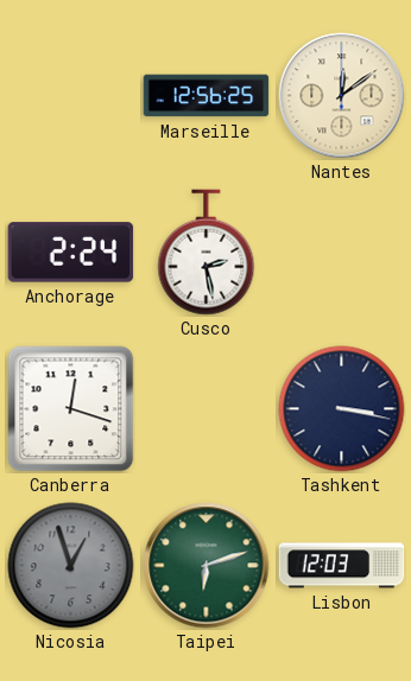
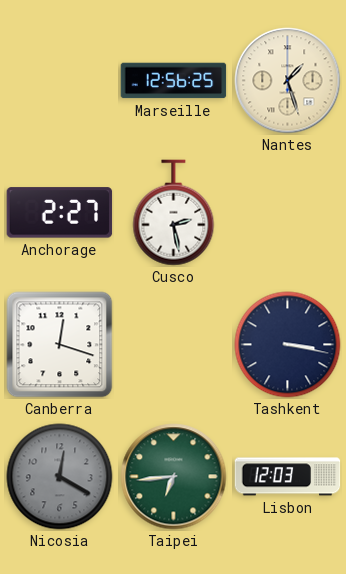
Nantes: 12:09 -> 1:27 (288, 81)
Anchorage: 2:24 -> 2:27 (60, 213)
Nicosia: 12:57 -> 12:20 (60, 477)
Taipei: 6:12 -> 6:44 (174, 477)
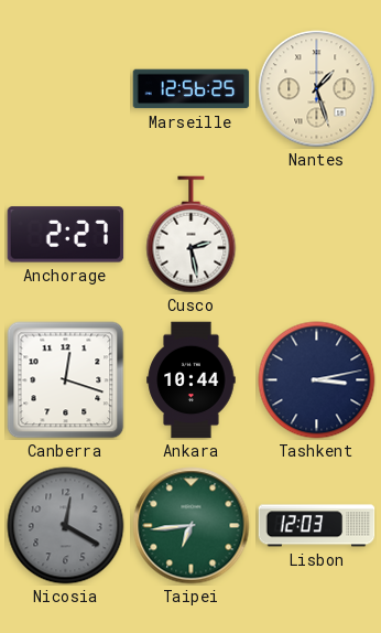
Ankara: none -> 10:44 (192, 380)
Tashkent: 3:17 -> 3:13 (317, 380)
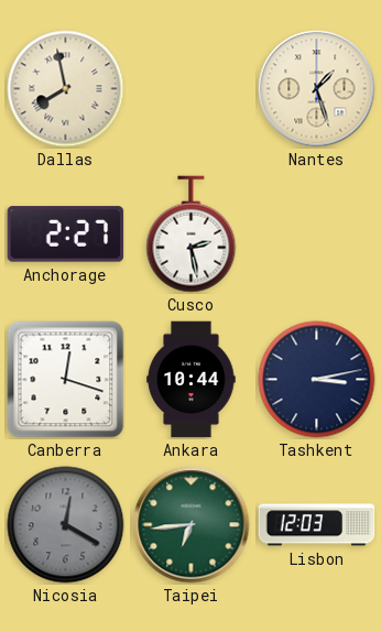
Dallas: none -> 7:58 (66, 89)
Marseille: 12:56 -> none (192, 89)
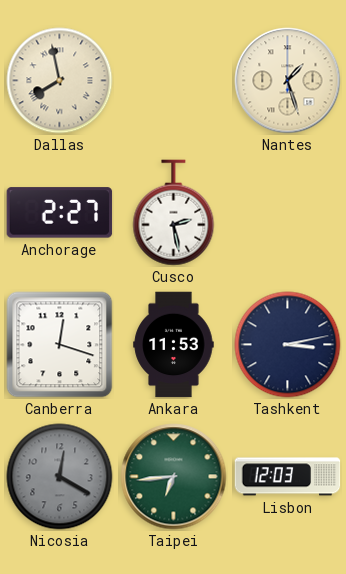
Ankara: 10:44 -> 11:53 (174, 345)
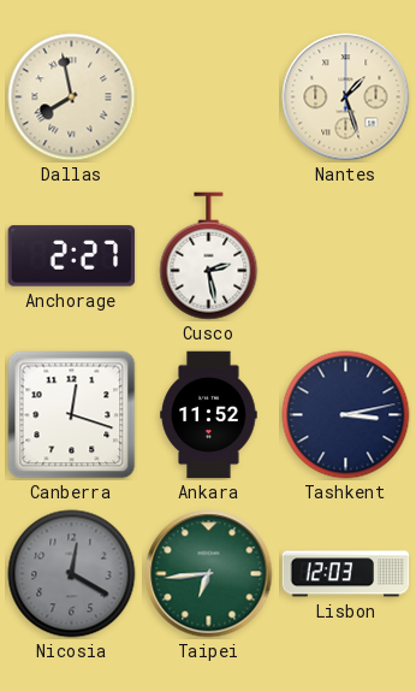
Ankara: 11:53 -> 11:52 (209, 415)
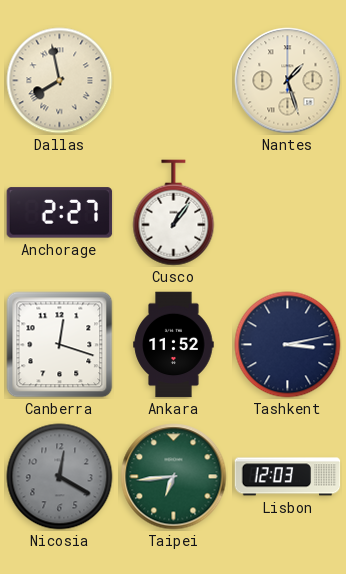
Cusco: 2:28 -> 1:06 (174, 213)
